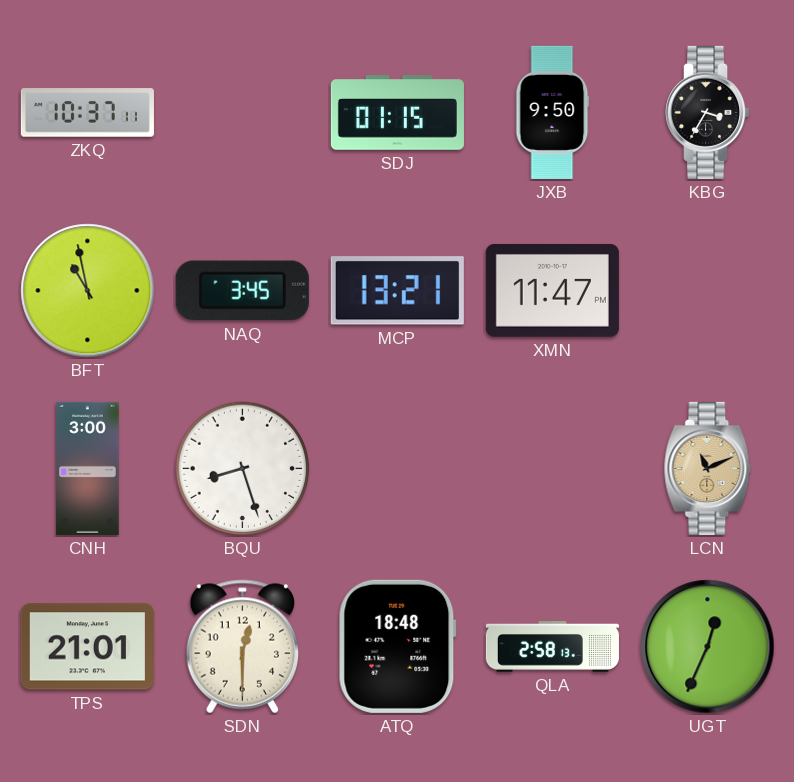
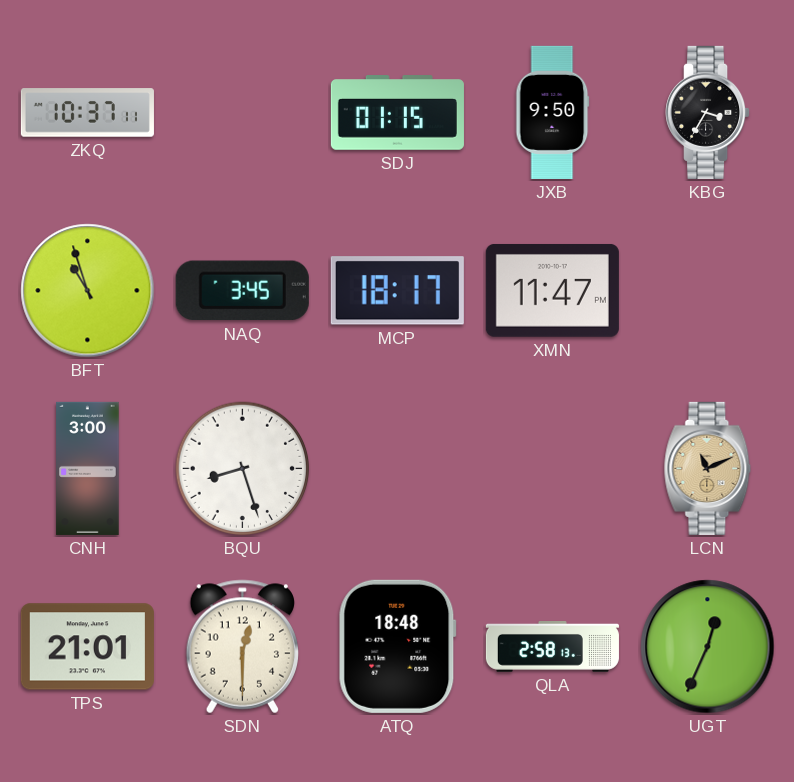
BFT: 10:58 -> 10:57 (88, 291)
MCP: 13:21 -> 18:17 (397, 291)
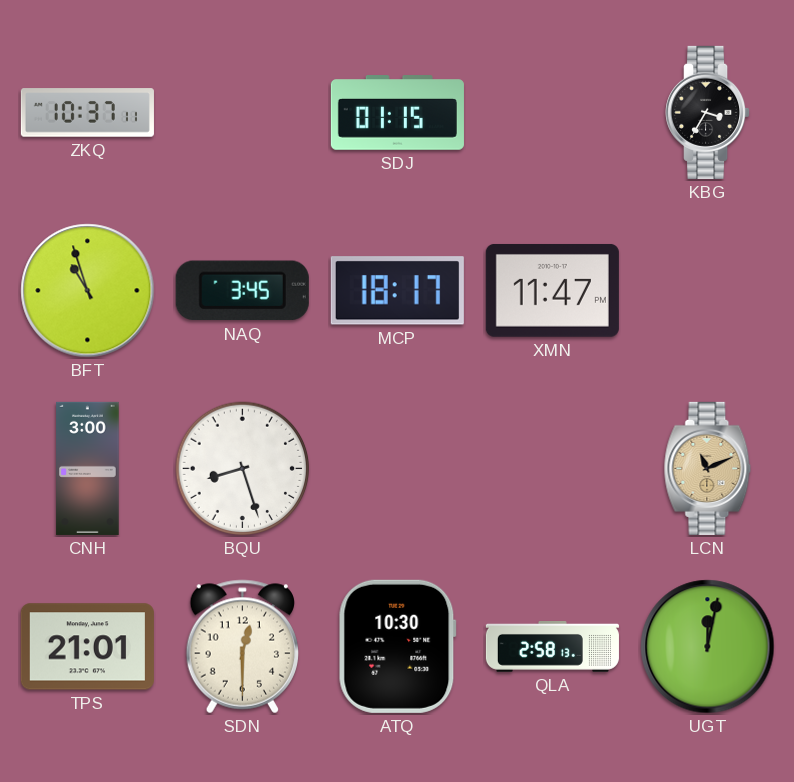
JXB: 9:50 -> none (553, 112)
ATQ: 18:48 -> 10:30 (397, 646)
UGT: 12:34 -> 12:02 (708, 647)
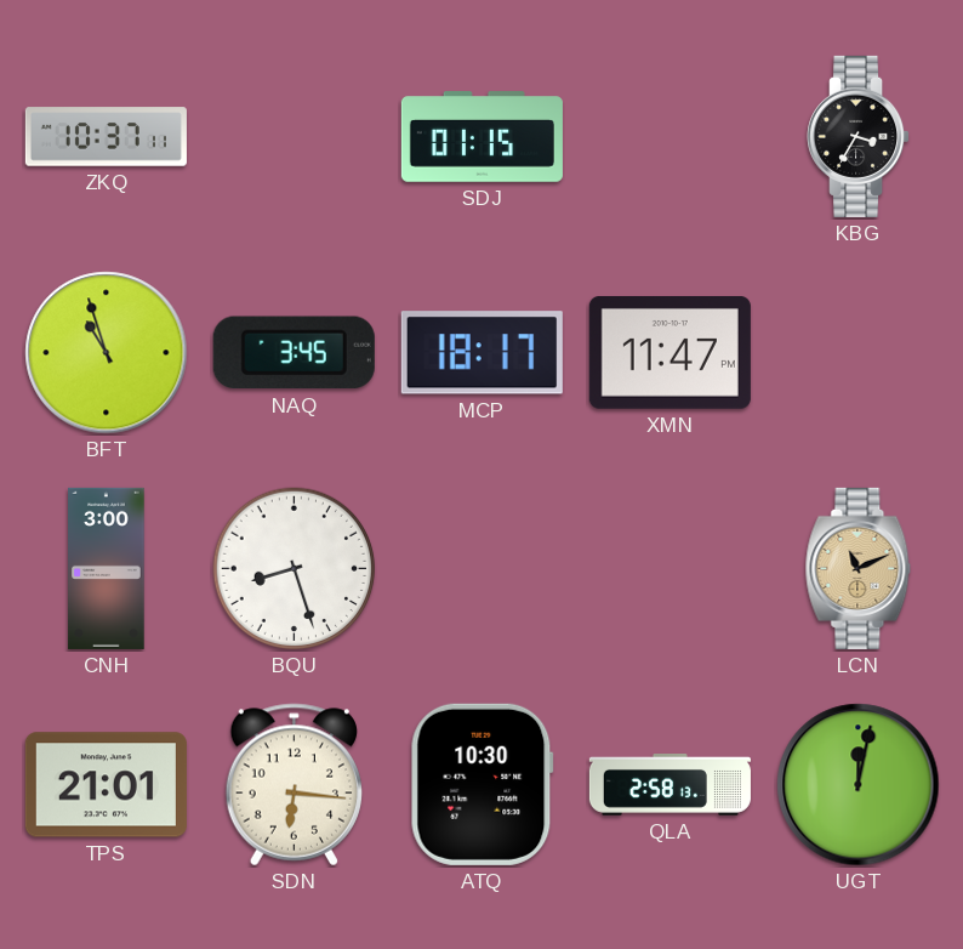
SDN: 12:30 -> 6:16 (294, 785)
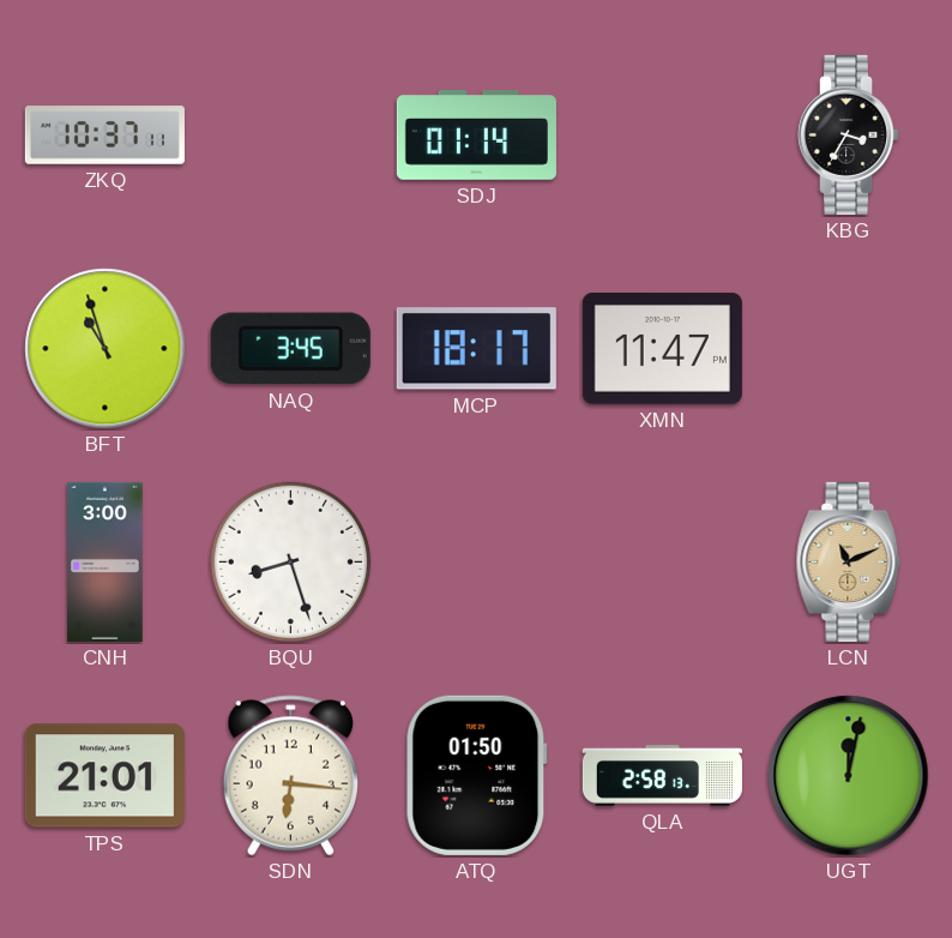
SDJ: 01:15 -> 01:14 (476, 136)
ATQ: 10:30 -> 01:50 (476, 775)
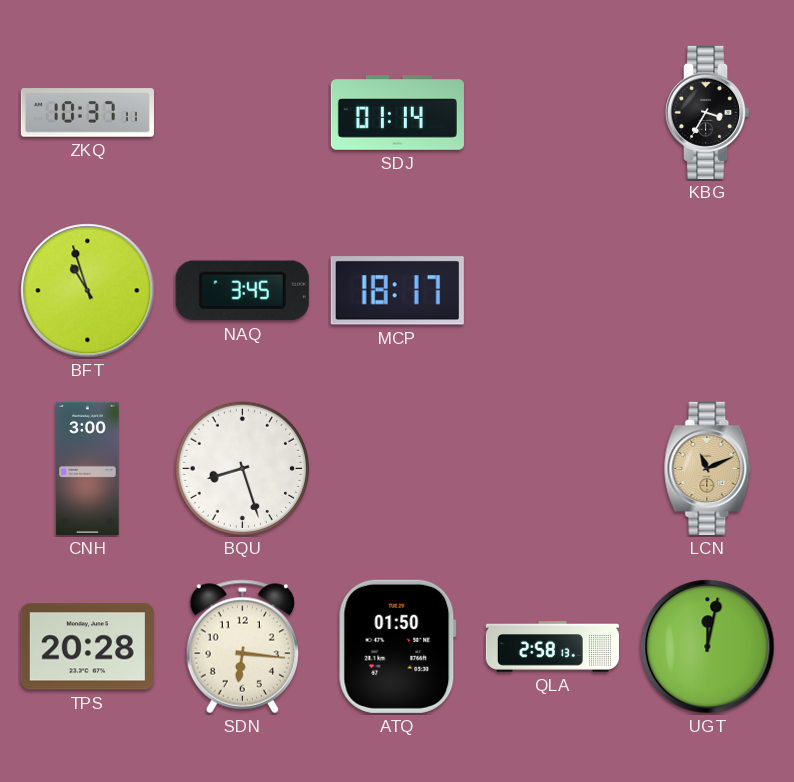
XMN: 11:47 -> none (662, 349)
TPS: 21:01 -> 20:28 (87, 647)
